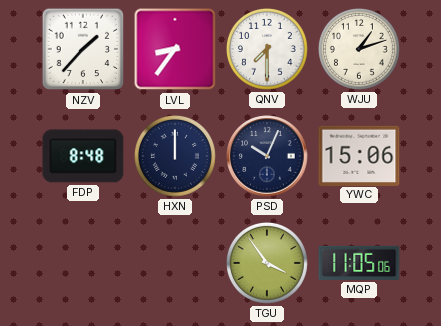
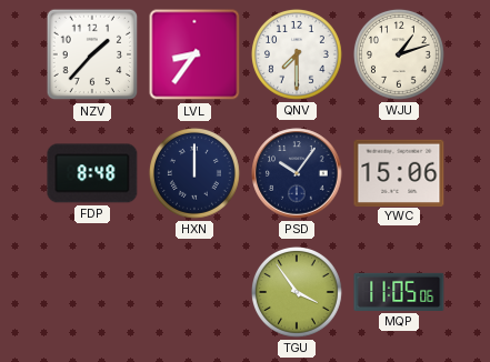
PSD: 10:04 -> 10:06 (297, 173)
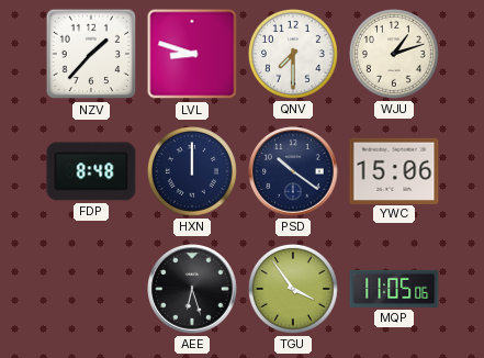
LVL: 8:36 -> 8:48 (192, 54)
PSD: 10:06 -> 10:21 (293, 171)
AEE: none -> 6:27 (192, 289)
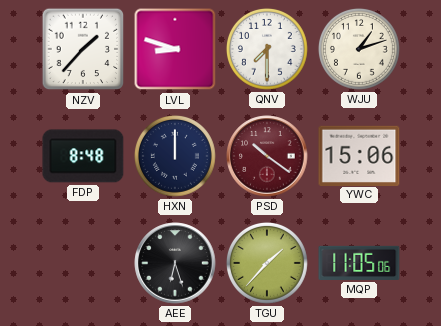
PSD dial: navy -> burgundy (267, 156)
TGU: 3:54 -> 1:37 (267, 263)
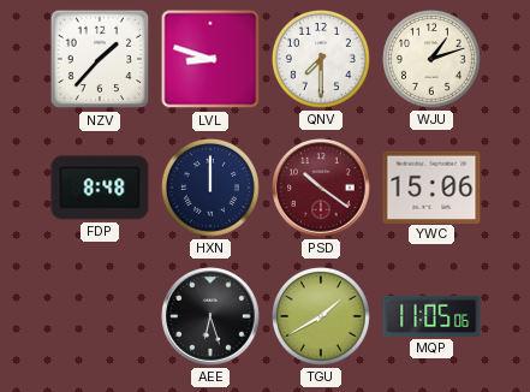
TGU: 1:37 -> 1:40 (321, 316)
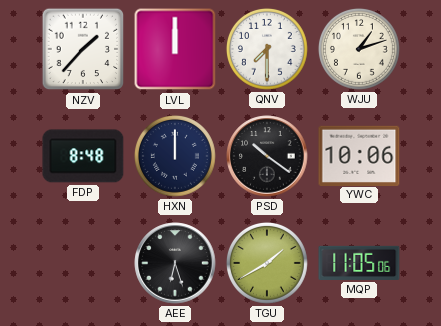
LVL: 8:48 -> 12:00 (175, 49)
PSD dial: burgundy -> black (267, 156)
YWC: 15:06 -> 10:06 (359, 155)
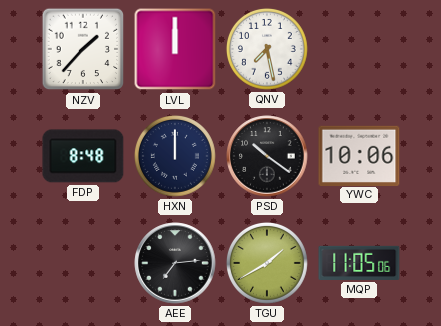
QNV: 7:30 -> 7:28 (267, 49)
WJU: 1:12 -> none (359, 49)
AEE: 6:27 -> 7:14 (175, 263)
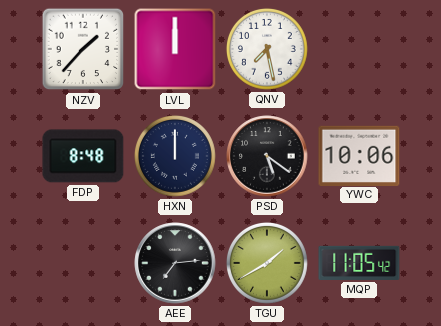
PSD: 10:21 -> 5:21 (267, 156)
MQP: 11:05:06 -> 11:05:42 (359, 263)
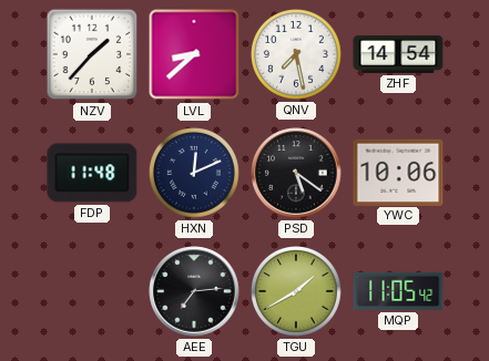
LVL: 12:00 -> 8:38 (194, 54)
ZHF: none -> 14:54 (398, 54)
FDP: 8:48 -> 11:48 (92, 173)
HXN: 12:00 -> 12:11 (194, 173)
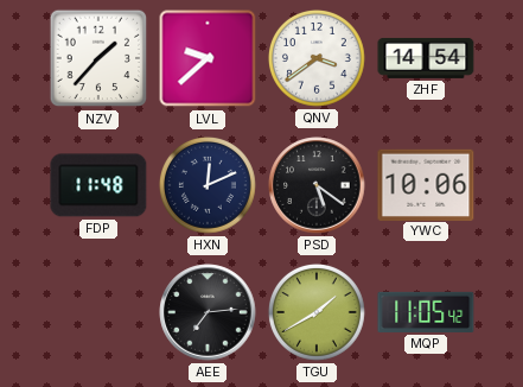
LVL: 8:38 -> 9:38 (208, 58)
QNV: 7:28 -> 3:39 (317, 58)
